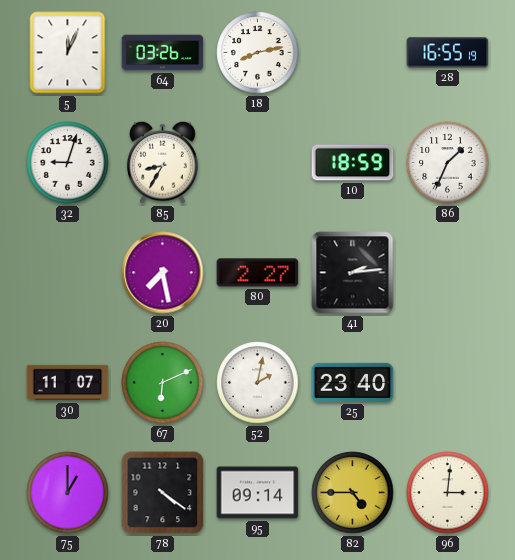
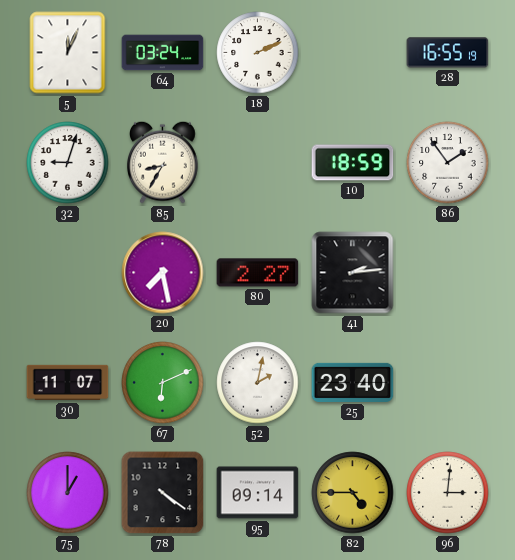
64: 03:26 -> 03:24 (163, 53)
18: 8:13 -> 2:11 (258, 53)
86: 1:34 -> 1:54 (448, 163)
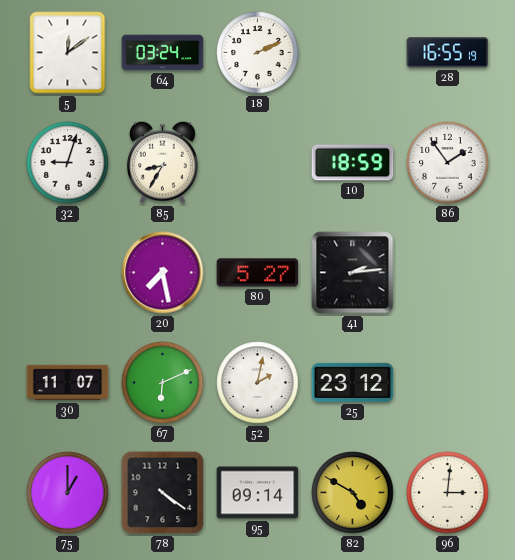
5: 12:04 -> 12:09 (68, 53)
80: 2:27 -> 5:27 (258, 273)
25: 23:40 -> 23:12 (353, 382)
82: 4:45 -> 4:50 (353, 493)
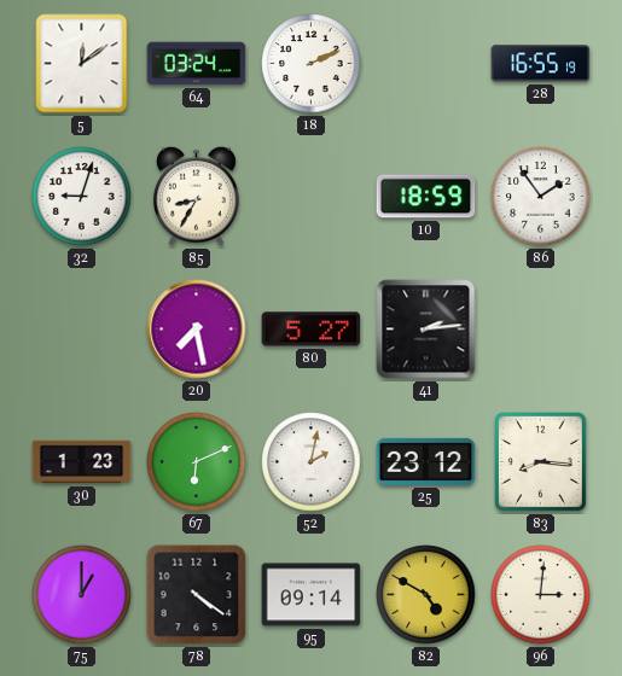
30: 11:07 -> 1:23 (82, 462)
83: none -> 8:16 (541, 462)
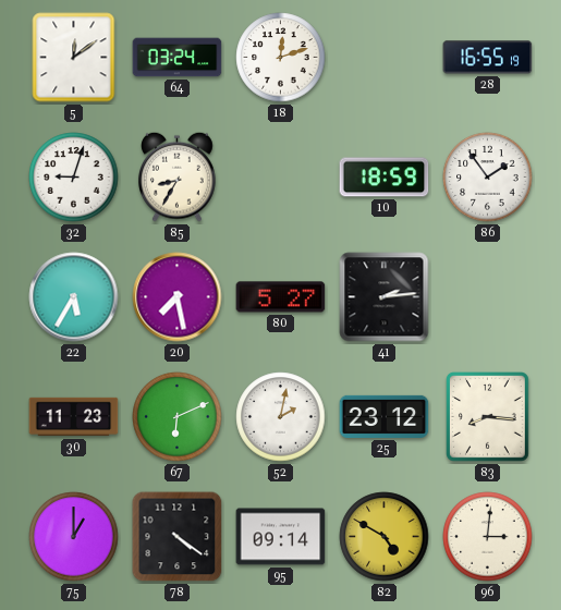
18: 2:11 -> 12:12 (281, 58)
22: none -> 5:35 (74, 297)
30: 1:23 -> 11:23 (74, 417)
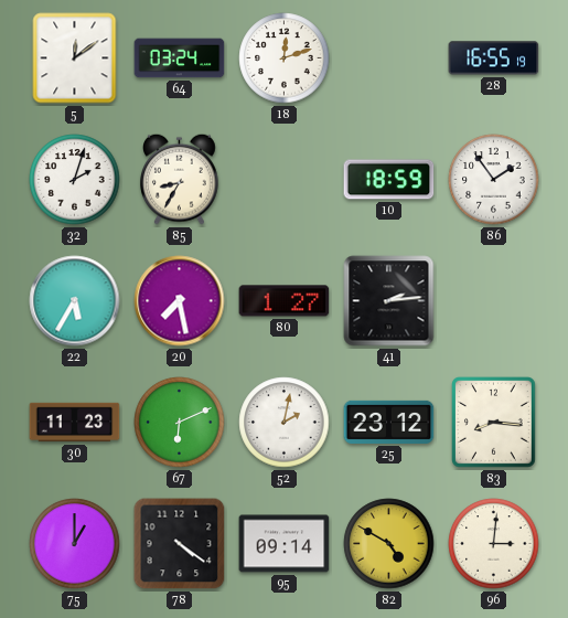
32: 9:03 -> 2:03 (75, 180)
80: 5:27 -> 1:27 (285, 301)
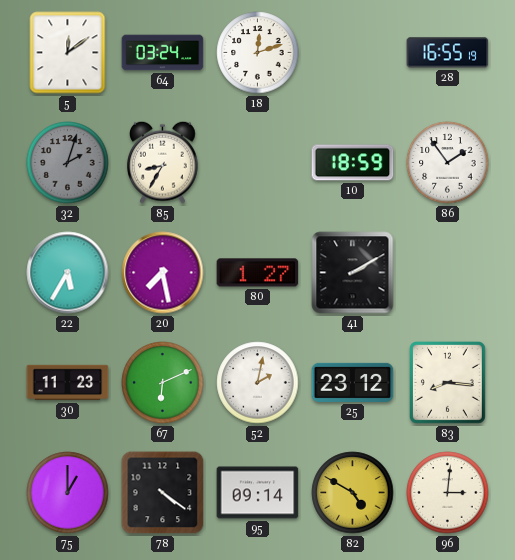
32 dial: white -> grey (68, 163)
41: 2:14 -> 2:10 (353, 273)
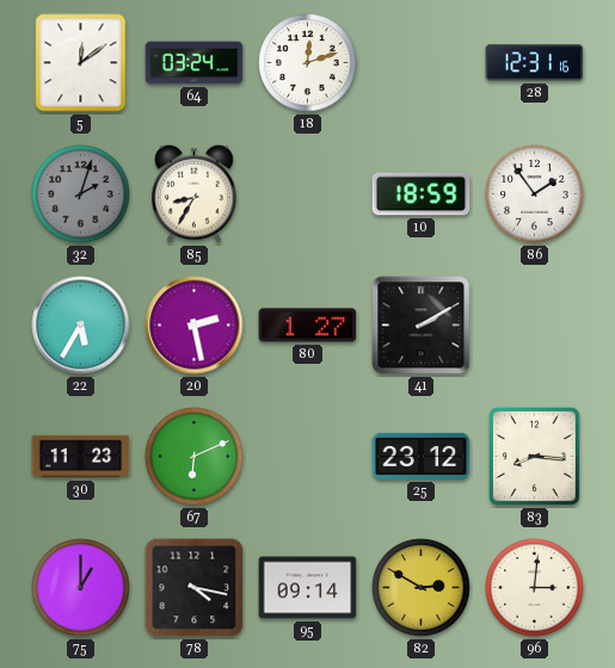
28: 16:55 -> 12:31 (535, 63)
20: 7:28 -> 2:28 (195, 326)
52: 2:02 -> none (258, 383)
78: 4:21 -> 4:17 (195, 588)
82: 4:50 -> 2:50 (422, 588)
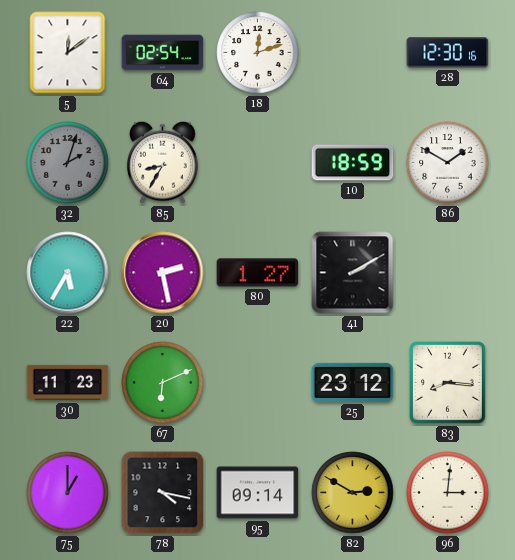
64: 03:24 -> 02:54 (163, 53)
28: 12:31 -> 12:30 (448, 53)
86: 1:54 -> 1:50 (448, 163)
